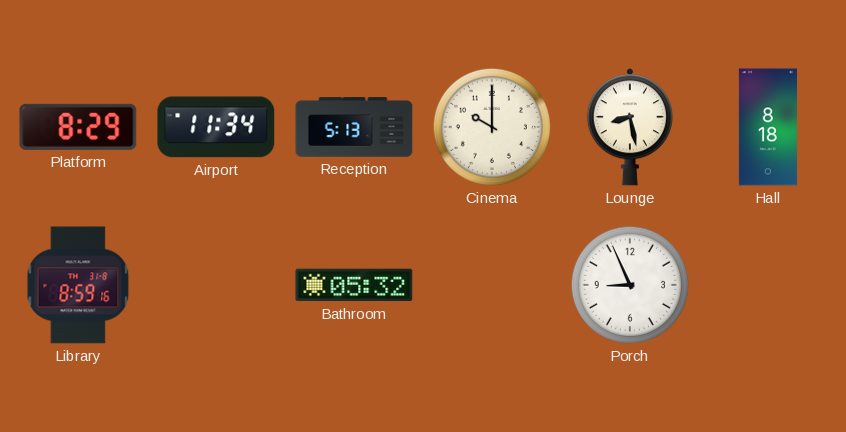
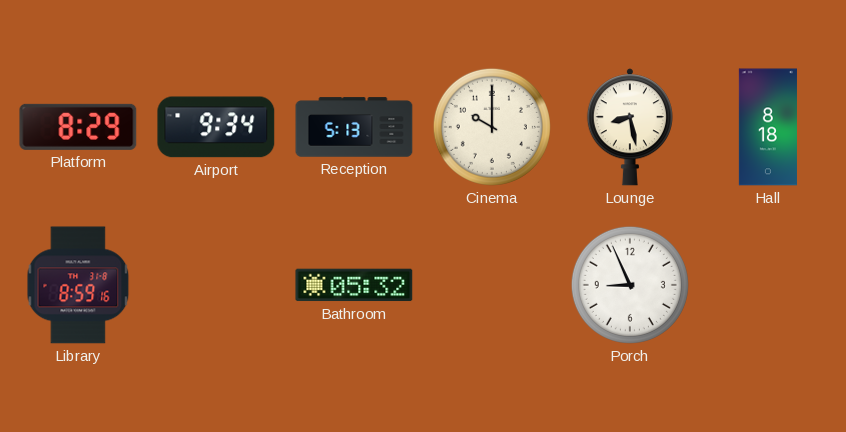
Airport: 11:34 -> 9:34 (216, 127)
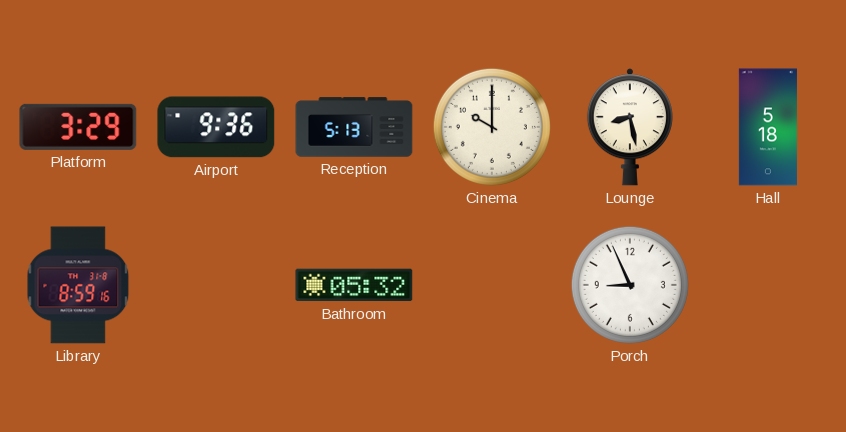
Platform: 8:29 -> 3:29 (78, 127)
Airport: 9:34 -> 9:36 (216, 127)
Hall: 8:18 -> 5:18 (768, 127)
